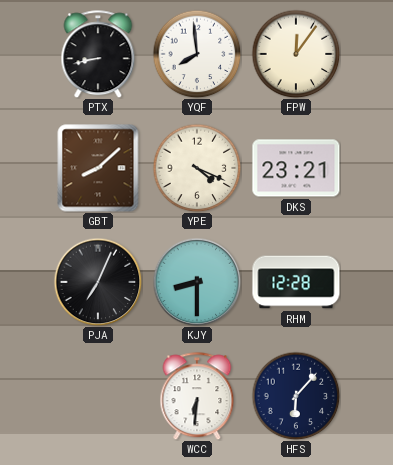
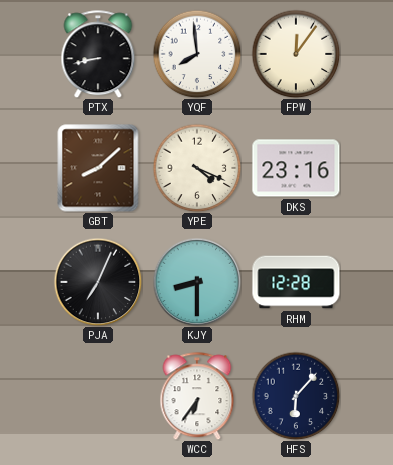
DKS: 23:21 -> 23:16 (296, 168)
WCC: 6:31 -> 6:36 (197, 396)
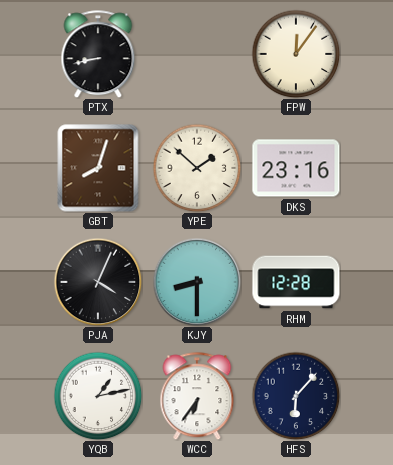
YQF: 7:59 -> none (197, 54)
GBT: 8:08 -> 8:03 (98, 168)
YPE: 4:19 -> 1:52 (197, 168)
PJA: 7:04 -> 4:04 (98, 282)
YQB: none -> 1:13 (98, 396)
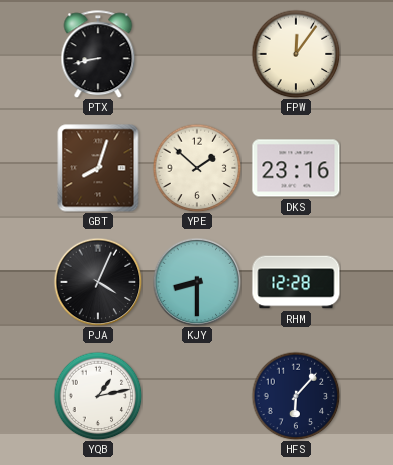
WCC: 6:36 -> none (197, 396)
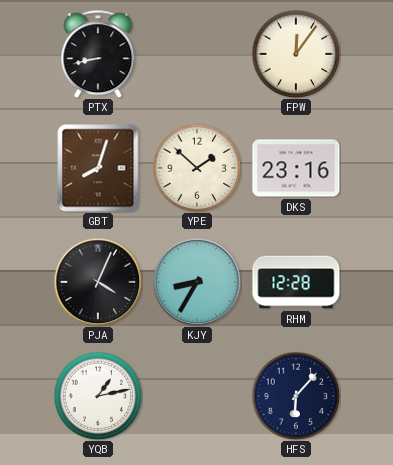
KJY: 8:30 -> 8:35 (197, 282)
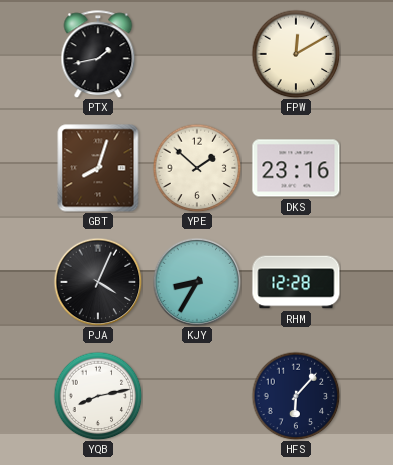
PTX: 8:43 -> 1:43 (98, 54)
FPW: 12:06 -> 12:10 (296, 54)
YQB: 1:13 -> 8:13 (98, 396)
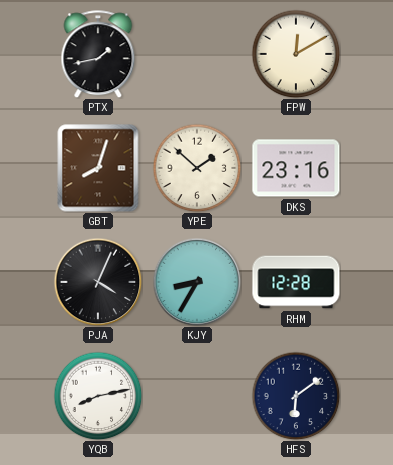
HFS: 6:07 -> 6:09 (296, 396)
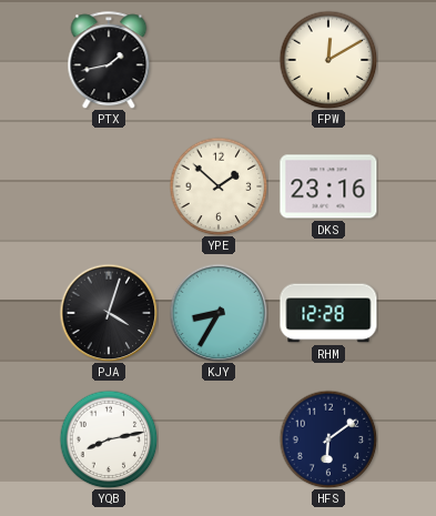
GBT: 8:03 -> none (98, 168)
PJA: 4:04 -> 4:03 (109, 313)
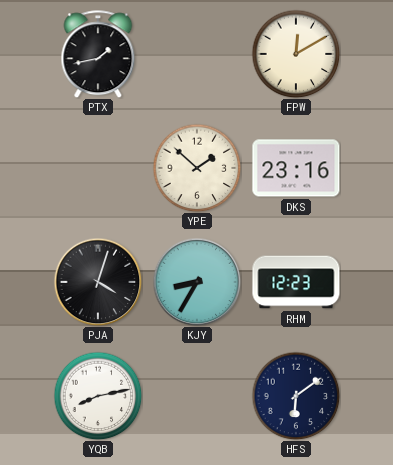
RHM: 12:28 -> 12:23 (296, 282)
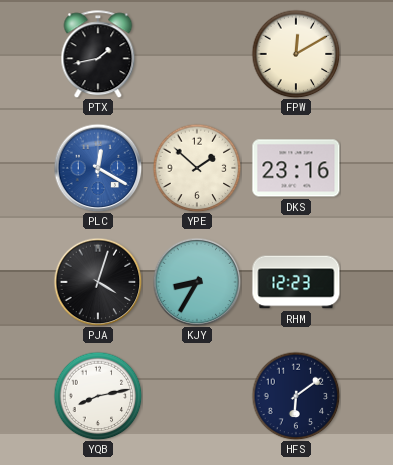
PLC: none -> 12:20 (98, 168)
